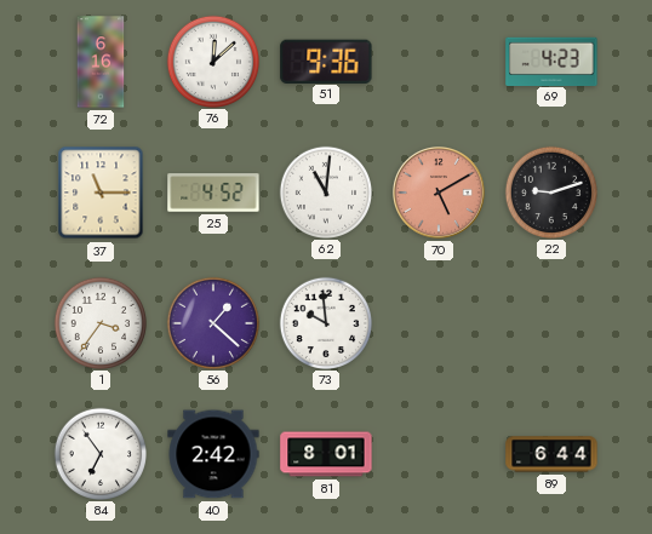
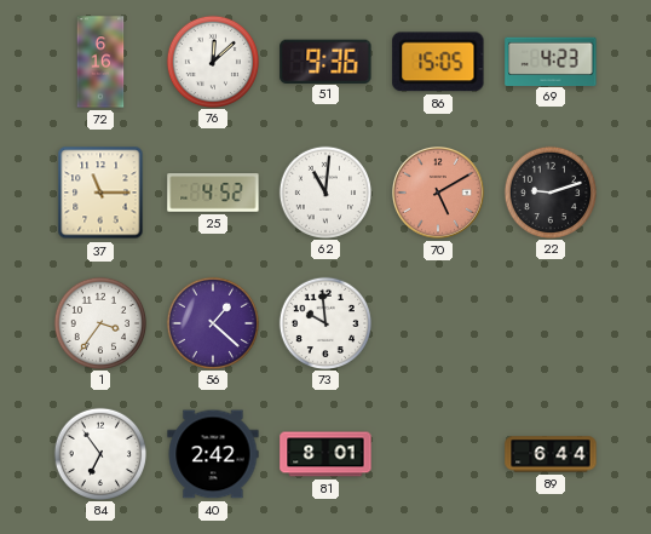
86: none -> 15:05 (438, 62)
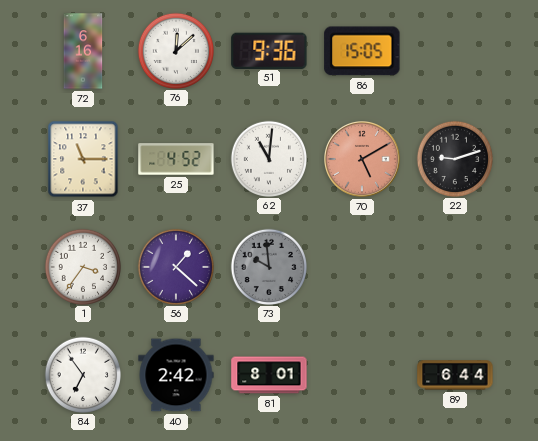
69: 4:23 -> none (551, 61)
73 dial: white -> grey (268, 266)
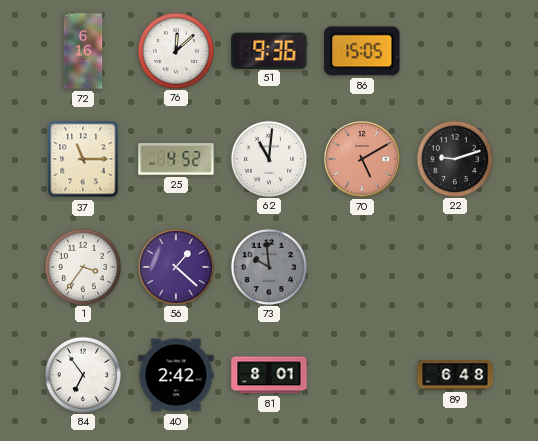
89: 6:44 -> 6:48 (455, 375)
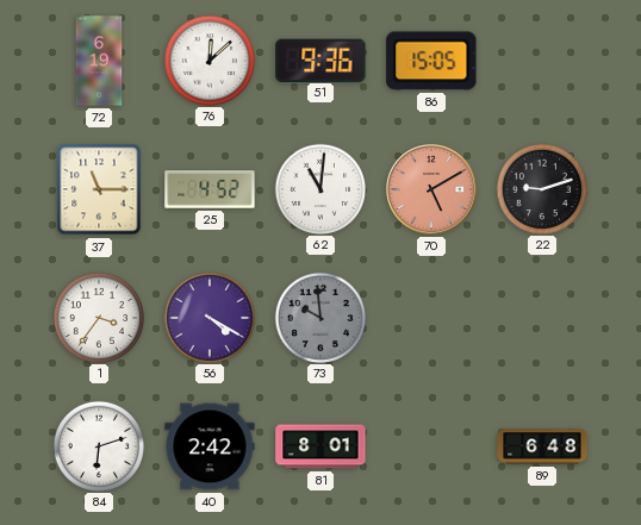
72: 6:16 -> 6:19 (99, 61)
56: 1:22 -> 4:20 (209, 317)
84: 6:54 -> 6:12 (98, 445)
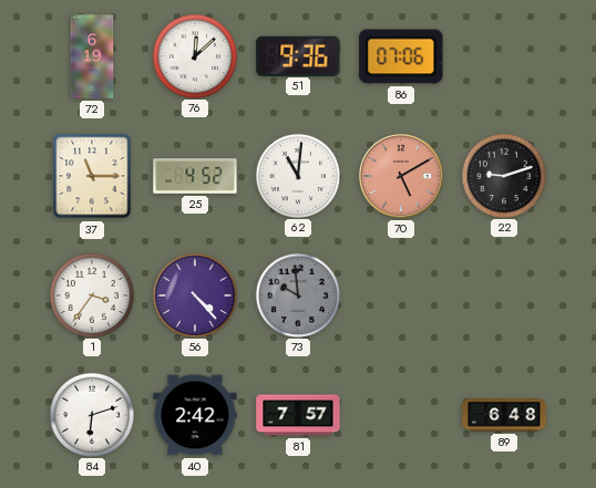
86: 15:05 -> 07:06 (401, 56)
56: 4:20 -> 4:23 (194, 294)
81: 8:01 -> 7:57 (298, 415)
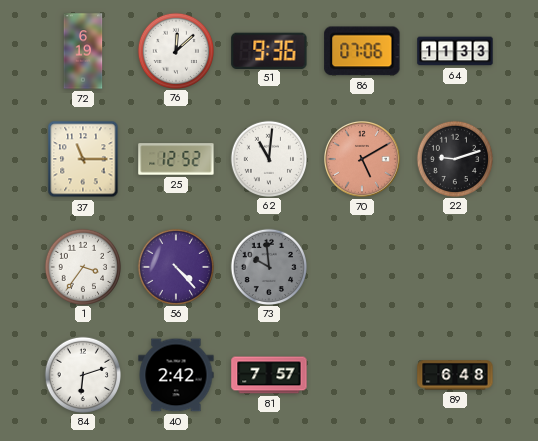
64: none -> 11:33 (455, 51)
25: 4:52 -> 12:52 (176, 159)
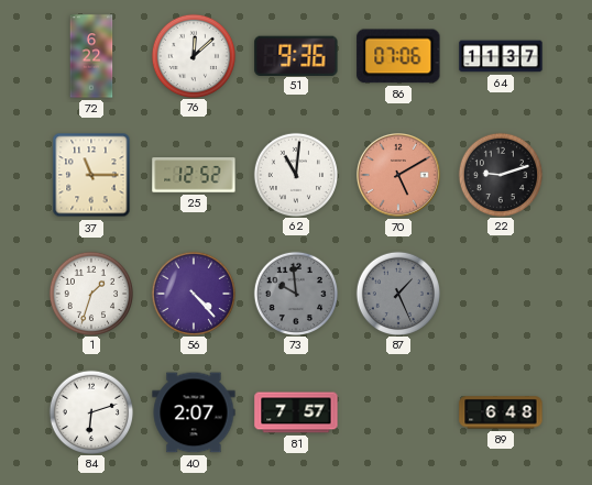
72: 6:19 -> 6:22 (91, 56)
64: 11:33 -> 11:37 (501, 56)
1: 3:36 -> 1:33 (90, 293)
87: none -> 1:26 (397, 293)
40: 2:42 -> 2:07 (194, 412)
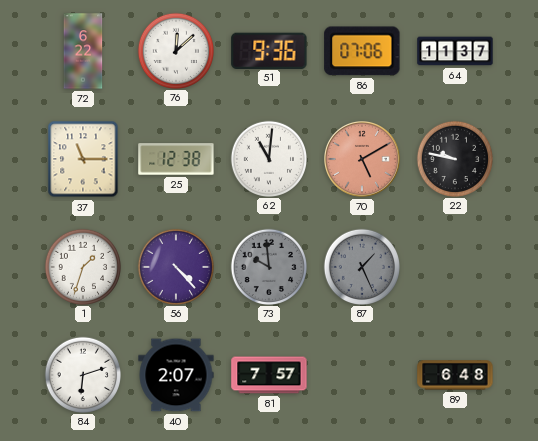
25: 12:52 -> 12:38 (176, 159)
22: 9:12 -> 9:47 (454, 158)
